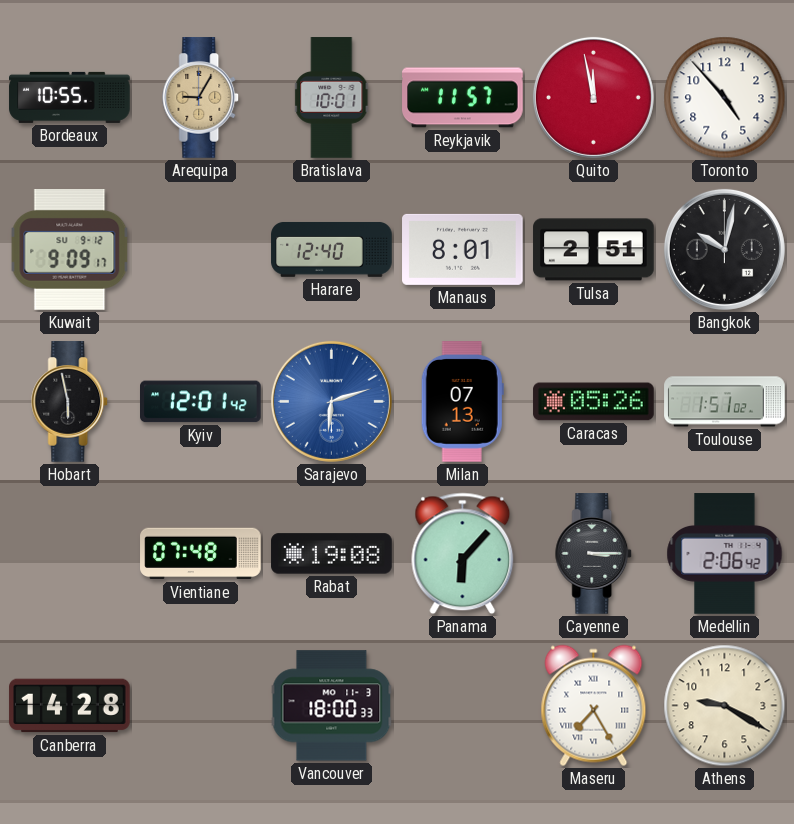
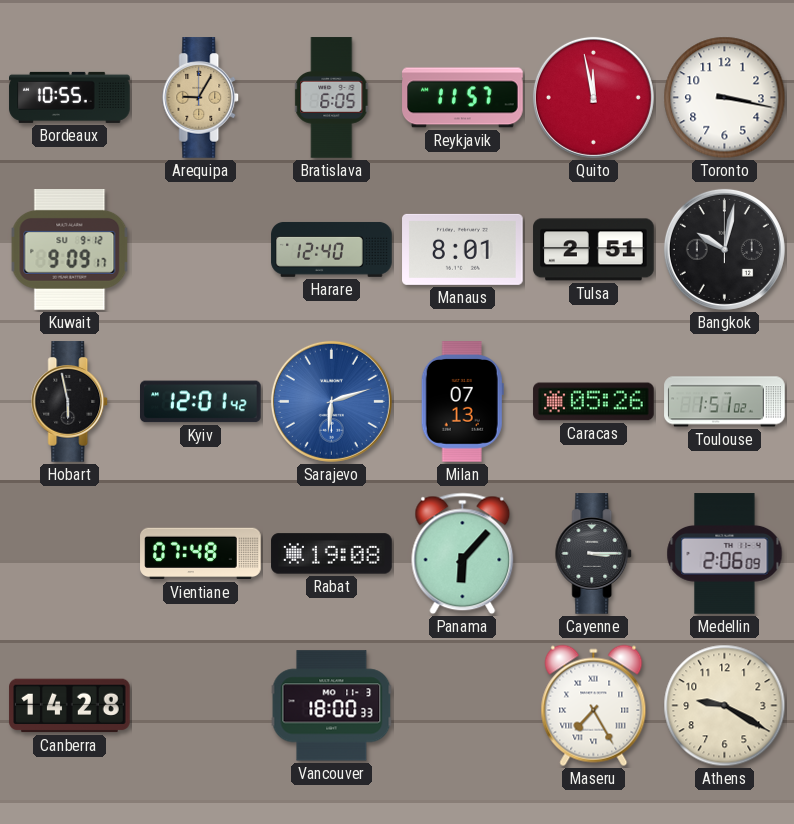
Bratislava: 10:01 -> 6:05 (332, 98)
Toronto: 4:53 -> 3:17 (725, 98)
Medellin: 2:06:42 -> 2:06:09 (725, 554)
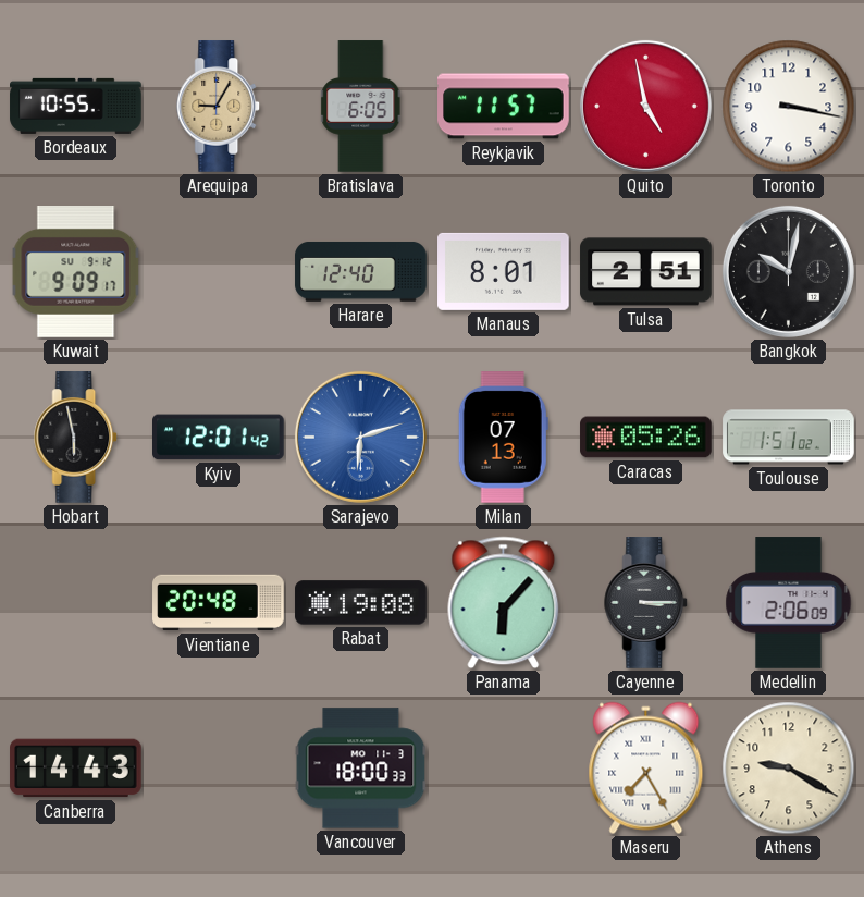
Quito: 11:58 -> 4:58 (645, 106)
Vientiane: 07:48 -> 20:48 (219, 603)
Canberra: 14:28 -> 14:43 (76, 769)
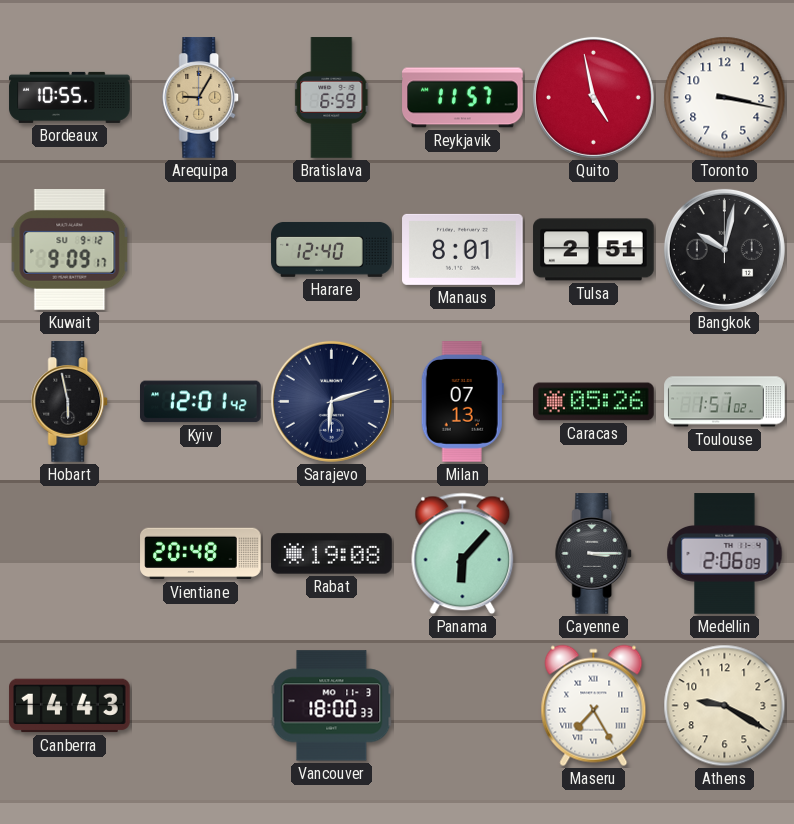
Bratislava: 6:05 -> 6:59 (332, 98)
Sarajevo dial: blue -> navy (331, 401)
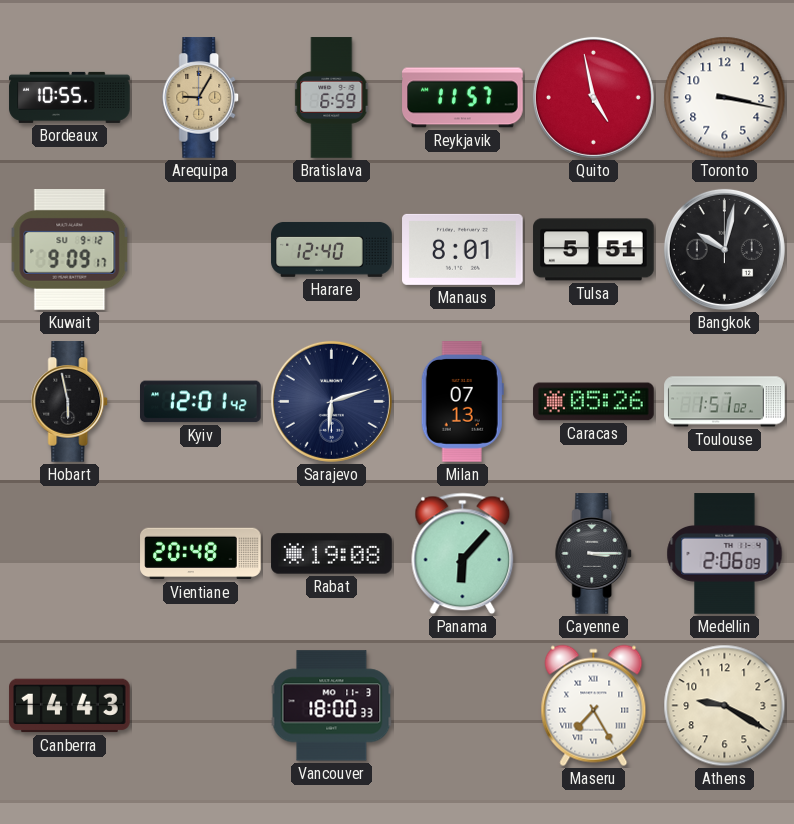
Tulsa: 2:51 -> 5:51 (594, 250)
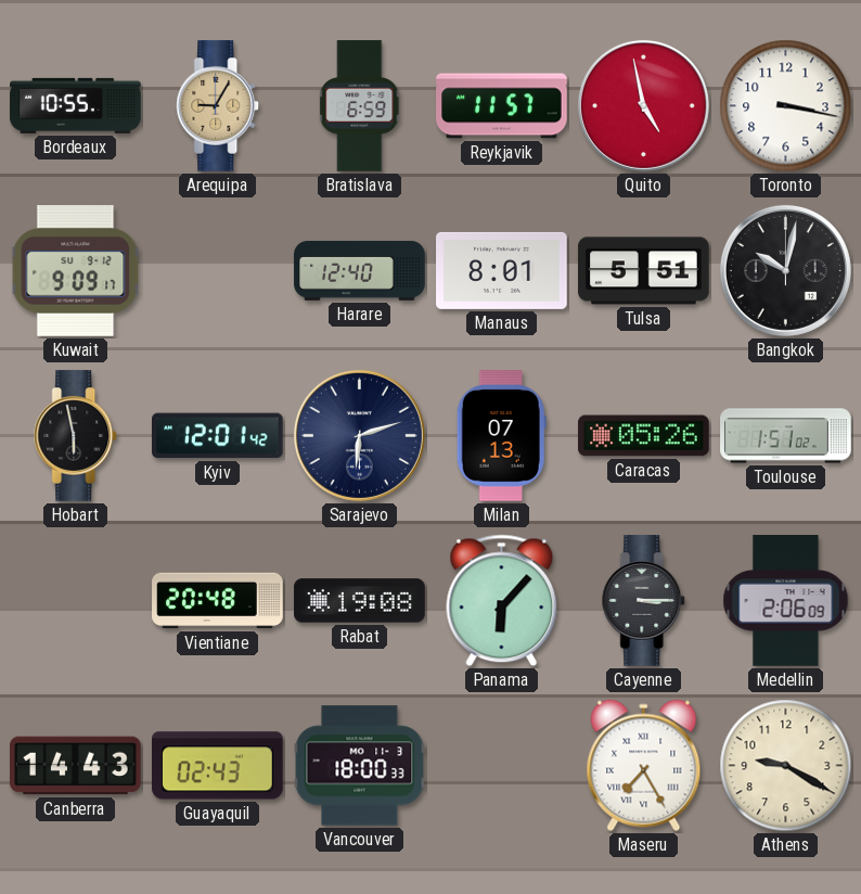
Guayaquil: none -> 02:43 (218, 766)
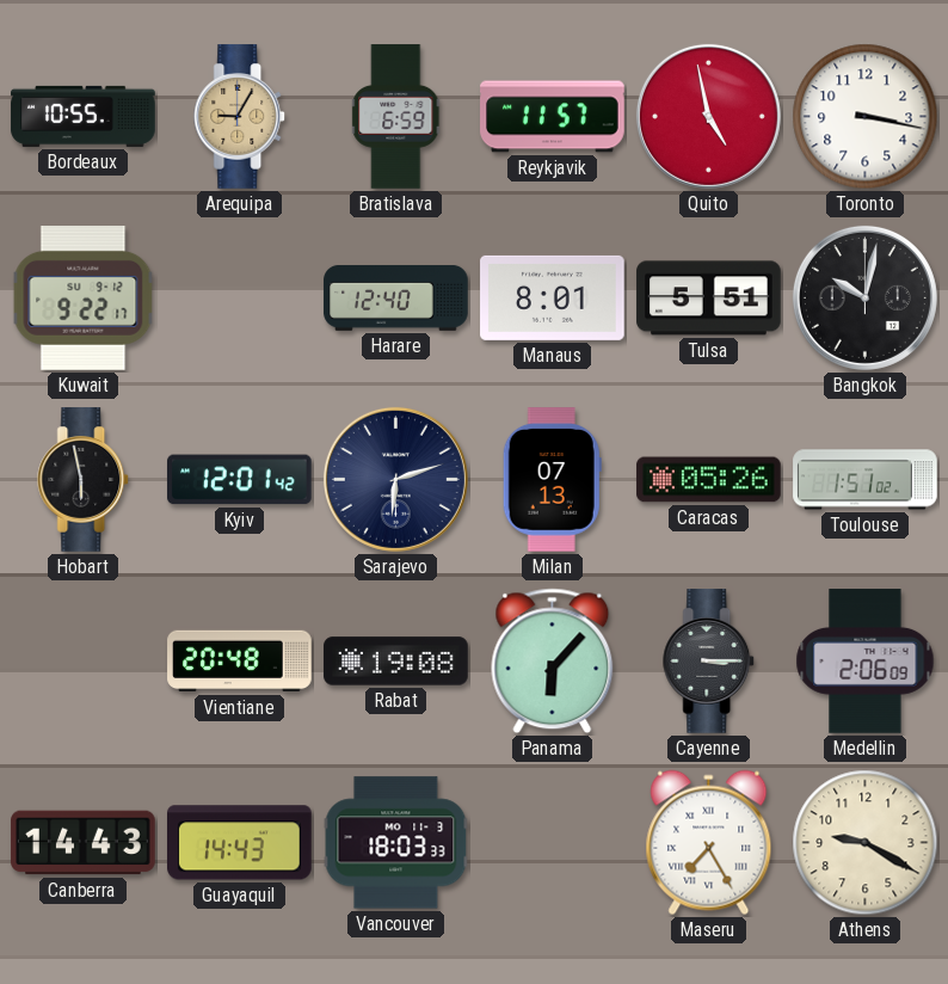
Kuwait: 9:09 -> 9:22 (84, 299)
Guayaquil: 02:43 -> 14:43 (240, 843)
Vancouver: 18:00 -> 18:03 (396, 843)
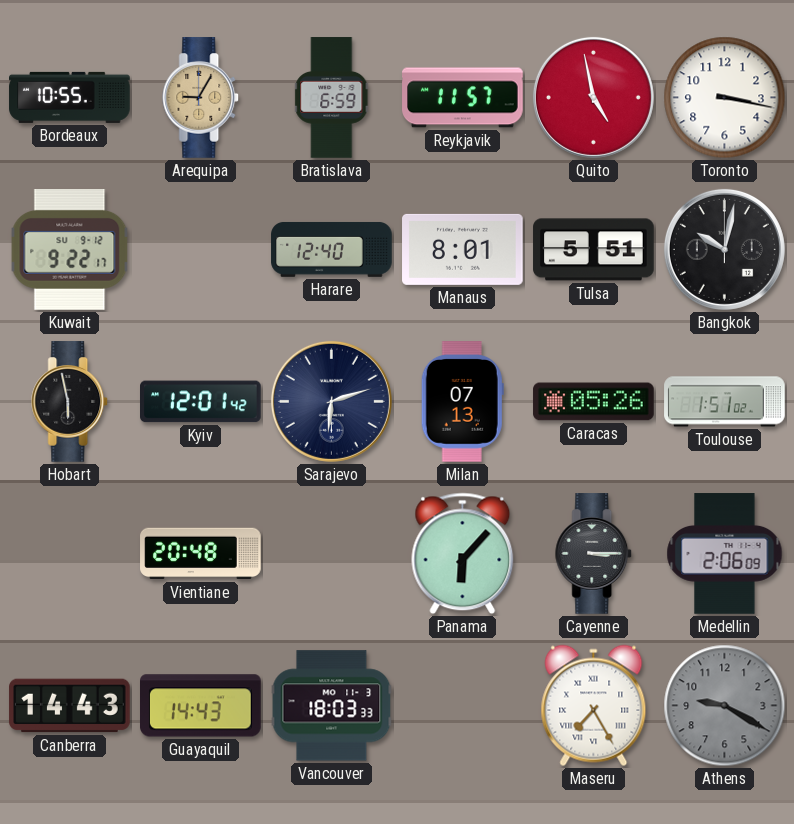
Rabat: 19:08 -> none (396, 662)
Athens dial: cream -> grey (725, 706)
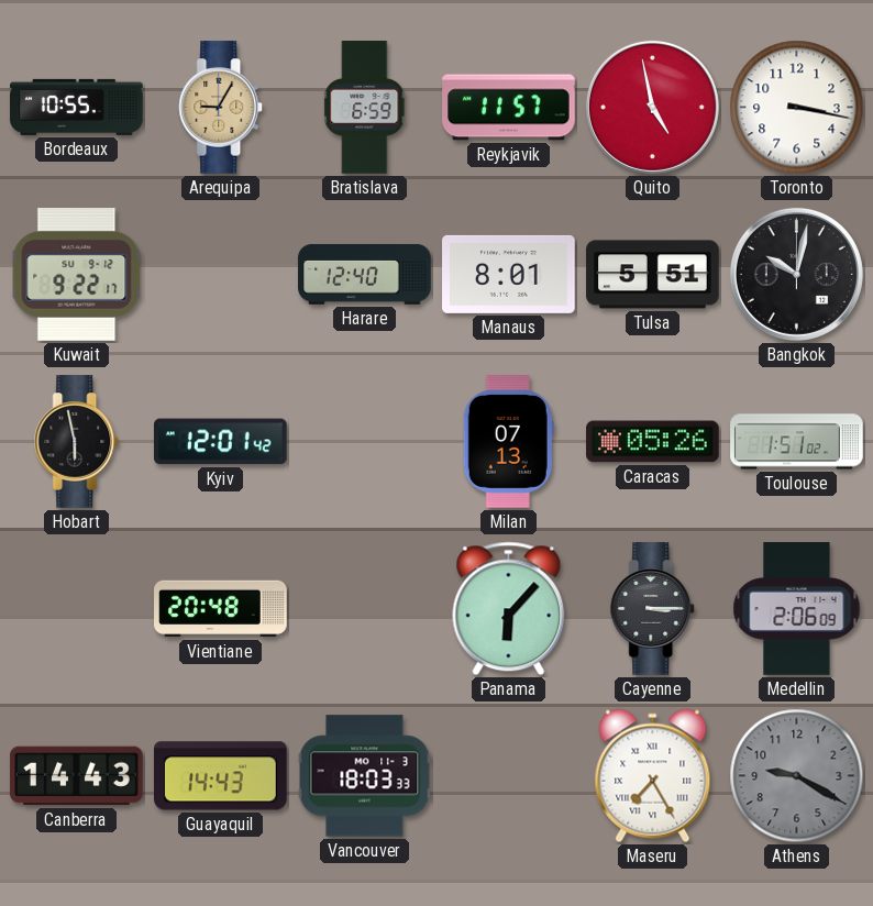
Sarajevo: 6:12 -> none (331, 401)
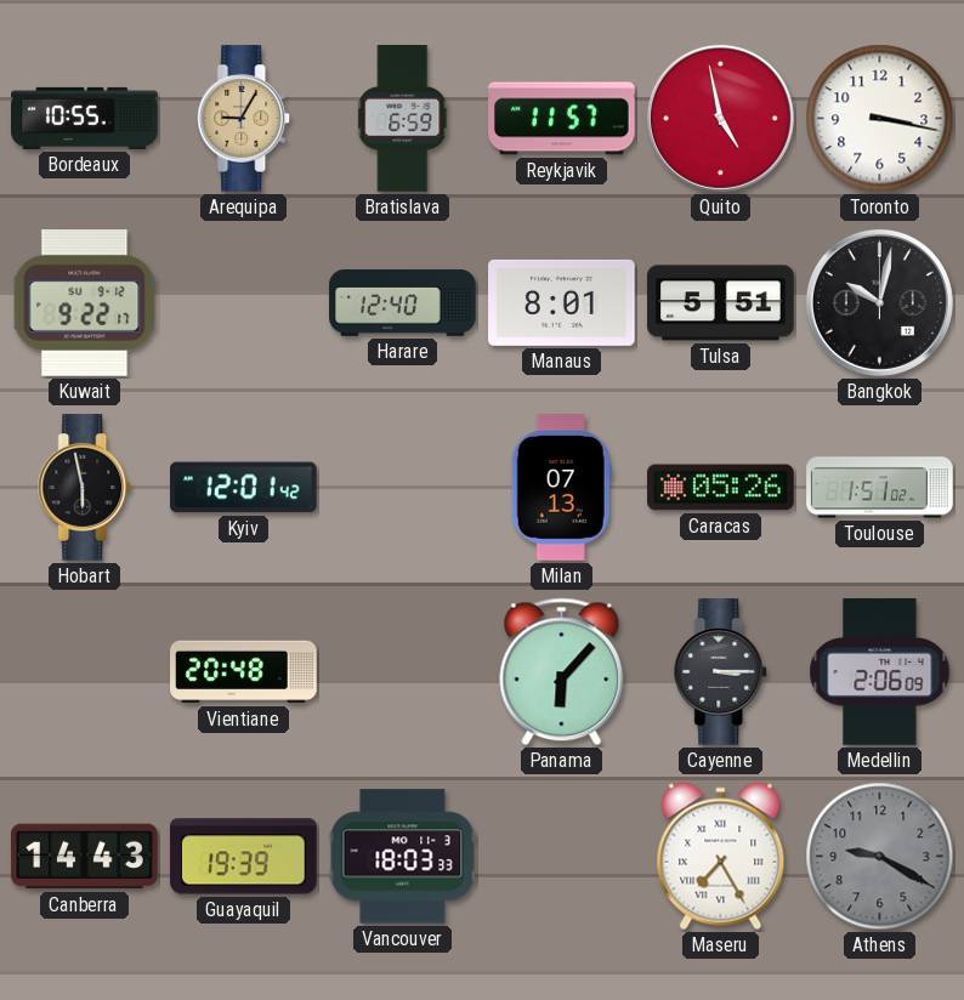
Guayaquil: 14:43 -> 19:39 (244, 857)
